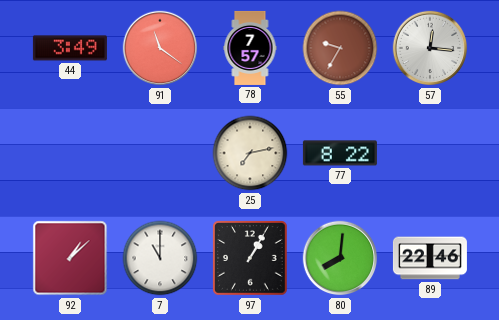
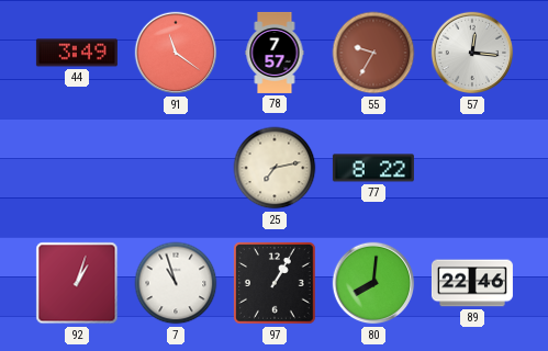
92: 1:08 -> 1:03 (77, 283)
7: 11:00 -> 10:57 (176, 283)
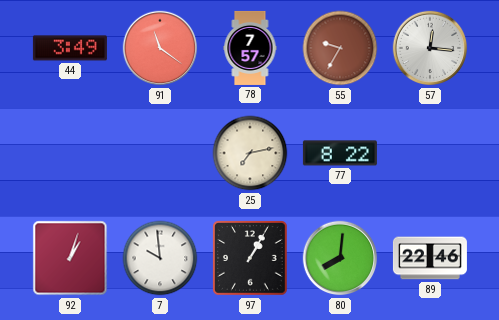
7: 10:57 -> 9:59 (160, 258)
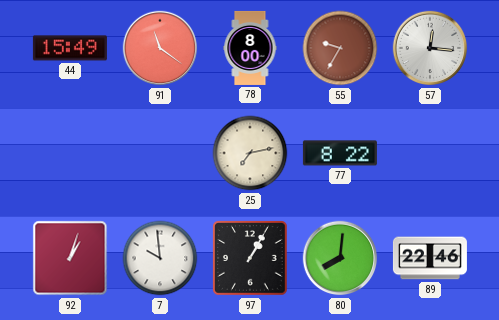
44: 3:49 -> 15:49 (70, 48)
78: 7:57 -> 8:00 (250, 48)
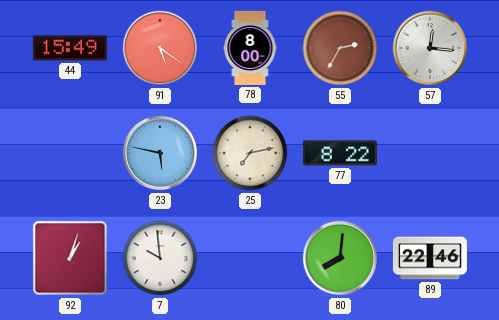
91: 11:21 -> 5:21 (160, 48)
55: 9:35 -> 2:35 (340, 48)
23: none -> 5:47 (160, 153)
97: 1:05 -> none (250, 258)
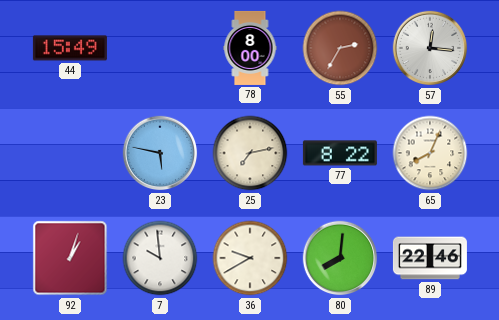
91: 5:21 -> none (160, 48)
65: none -> 8:04 (430, 153)
36: none -> 9:40 (250, 258)
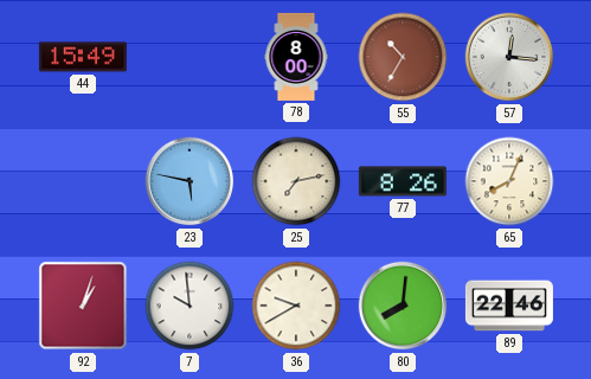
55: 2:35 -> 10:35 (403, 57)
77: 8:22 -> 8:26 (403, 181)
